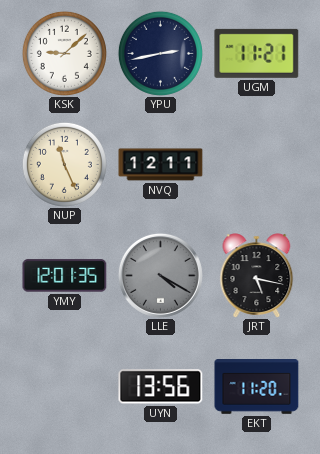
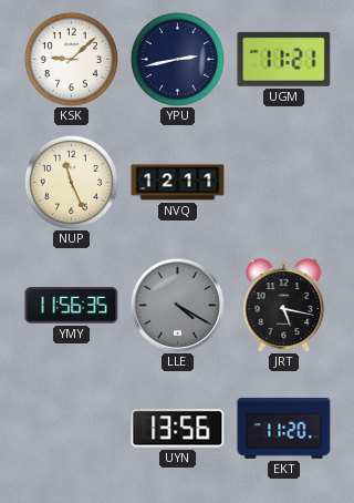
YMY: 12:01 -> 11:56 (72, 306)
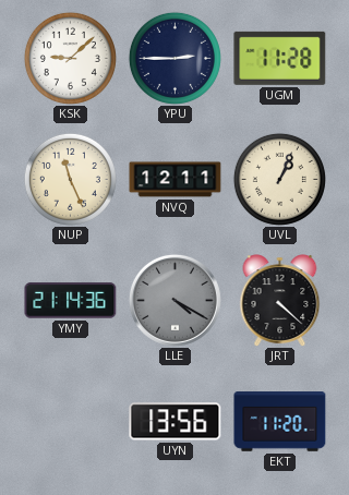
YPU: 2:43 -> 2:45 (174, 58)
UGM: 11:21 -> 11:28 (280, 58)
UVL: none -> 1:04 (279, 179)
YMY: 11:56 -> 21:14 (71, 301)
JRT: 5:17 -> 4:22 (280, 301)
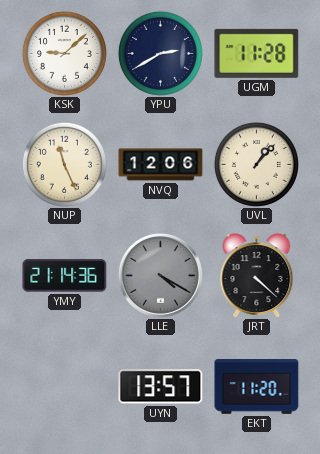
YPU: 2:45 -> 2:40 (160, 53)
NVQ: 12:11 -> 12:06 (161, 165)
UVL: 1:04 -> 1:07 (256, 164)
UYN: 13:56 -> 13:57 (161, 387)
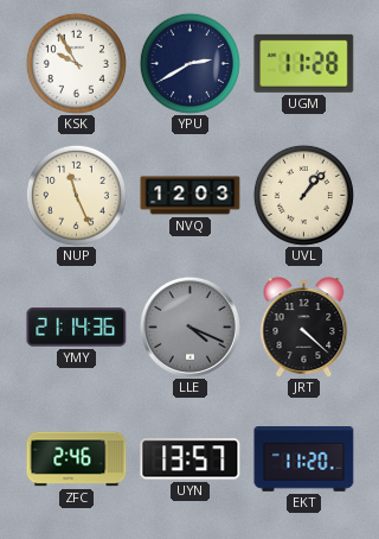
KSK: 9:08 -> 9:55 (76, 63)
NVQ: 12:06 -> 12:03 (191, 196)
LLE: 4:20 -> 4:19 (189, 326)
ZFC: none -> 2:46 (77, 459)
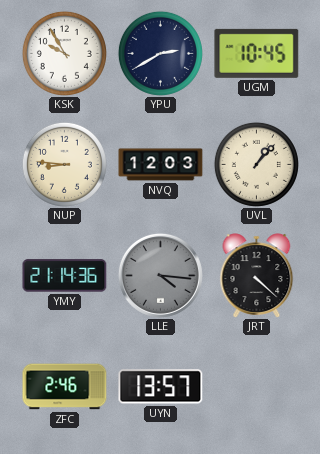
UGM: 11:28 -> 10:45 (257, 53)
NUP: 11:26 -> 8:46 (64, 164)
LLE: 4:19 -> 4:16 (160, 275)
EKT: 11:20 -> none (304, 459)
